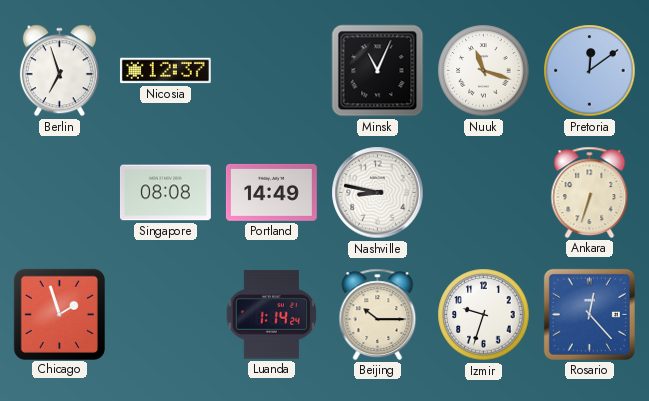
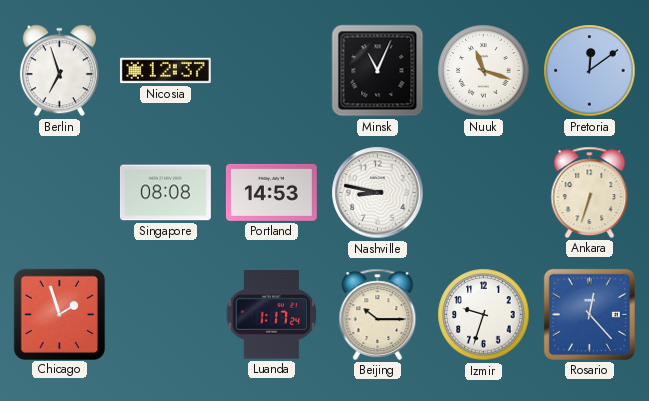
Portland: 14:49 -> 14:53 (271, 192)
Luanda: 1:14 -> 1:17 (272, 315)
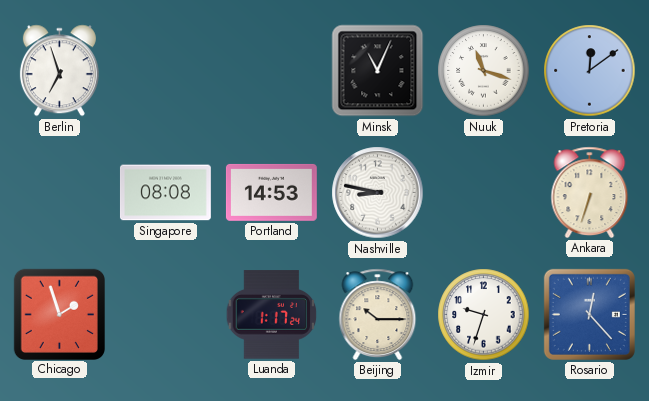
Nicosia: 12:37 -> none (165, 71)
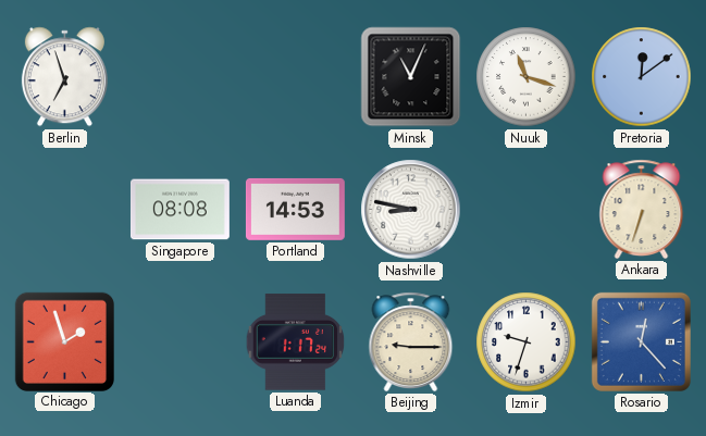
Beijing: 10:15 -> 9:15 (411, 341)
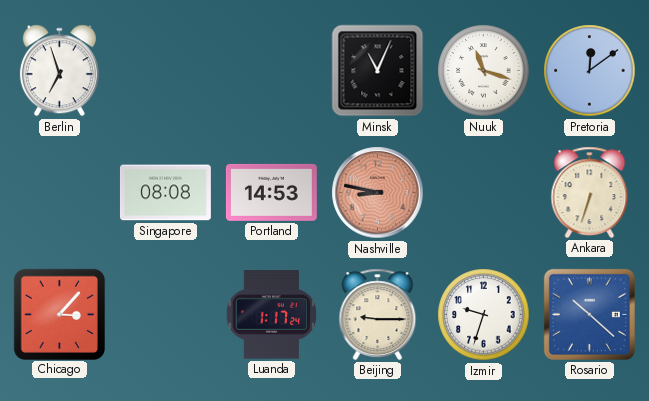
Nashville dial: white -> salmon (378, 193)
Chicago: 1:57 -> 3:07 (59, 314)
Rosario: 12:23 -> 10:22 (589, 314)
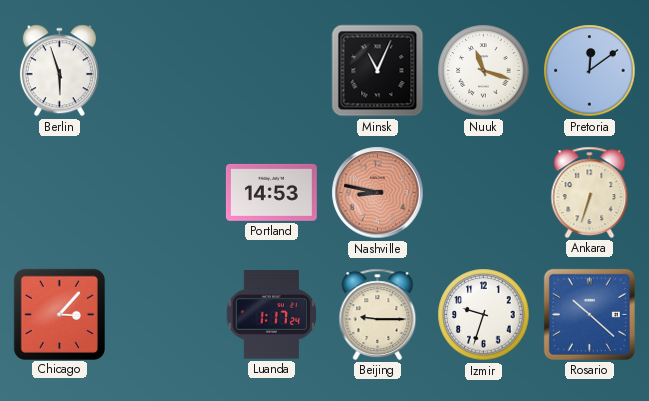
Berlin: 6:57 -> 5:57 (59, 71)
Singapore: 08:08 -> none (165, 193)
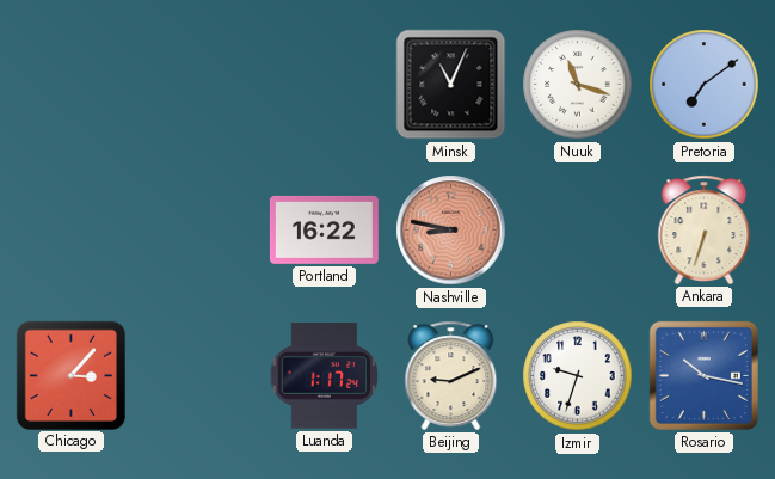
Berlin: 5:57 -> none (59, 71)
Pretoria: 12:09 -> 7:09 (705, 85)
Portland: 14:53 -> 16:22 (324, 229)
Beijing: 9:15 -> 9:11 (451, 375)
Rosario: 10:22 -> 10:17 (703, 375)
